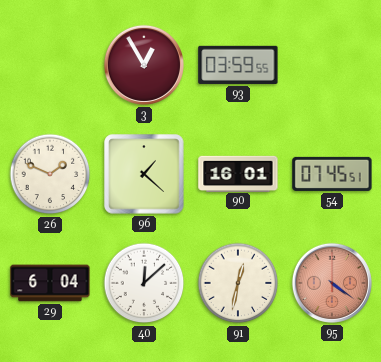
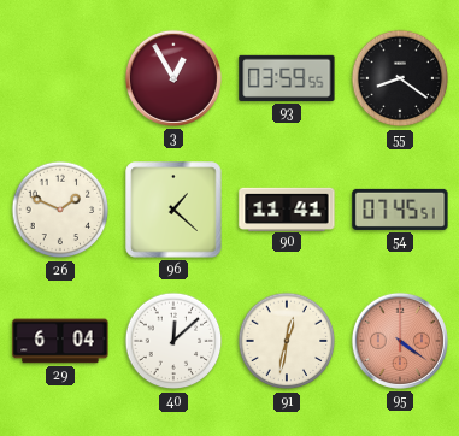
55: none -> 8:21 (400, 78)
90: 16:01 -> 11:41 (287, 208)
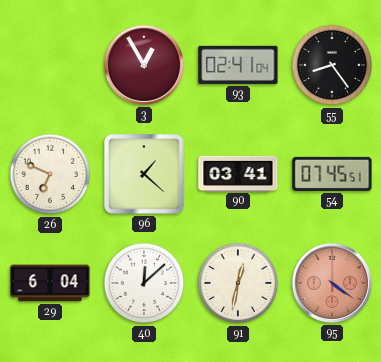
93: 03:59 -> 02:41 (238, 65)
55: 8:21 -> 8:24 (332, 65)
26: 1:49 -> 6:49 (50, 174)
90: 11:41 -> 03:41 (238, 173)
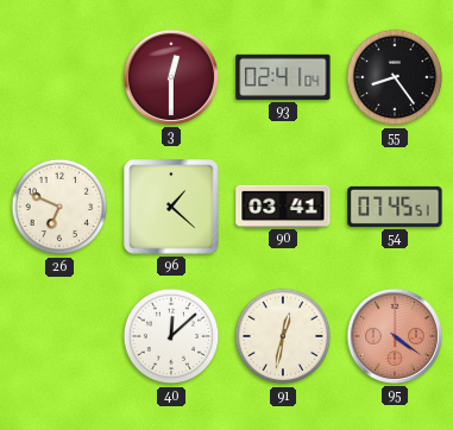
3: 12:55 -> 12:30 (171, 77)
29: 6:04 -> none (50, 283)
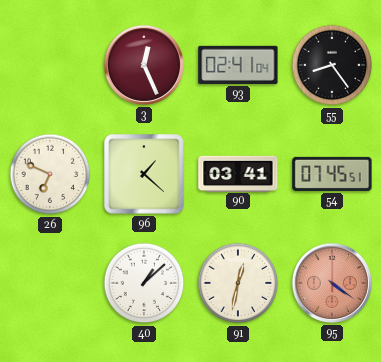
3: 12:30 -> 12:26 (144, 65)
40: 12:08 -> 1:08 (144, 283)
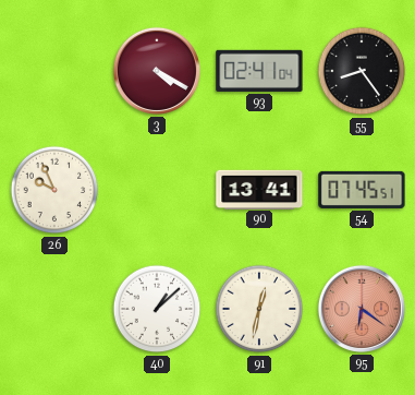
3: 12:26 -> 4:20 (157, 71)
26: 6:49 -> 9:56 (54, 190)
96: 1:22 -> none (144, 174)
90: 03:41 -> 13:41 (259, 189)
95: 4:21 -> 6:21 (362, 309)
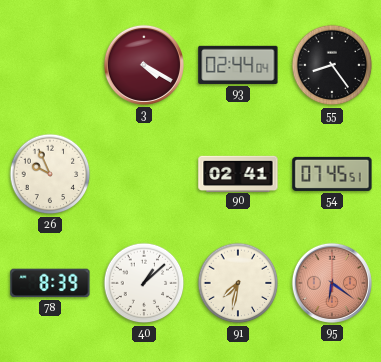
93: 02:41 -> 02:44 (238, 65)
90: 13:41 -> 02:41 (238, 173)
78: none -> 8:39 (50, 283)
91: 12:32 -> 7:32 (238, 283)
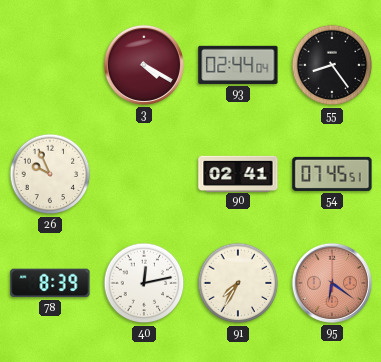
40: 1:08 -> 12:13 (144, 283)
91: 7:32 -> 7:35 (238, 283)
